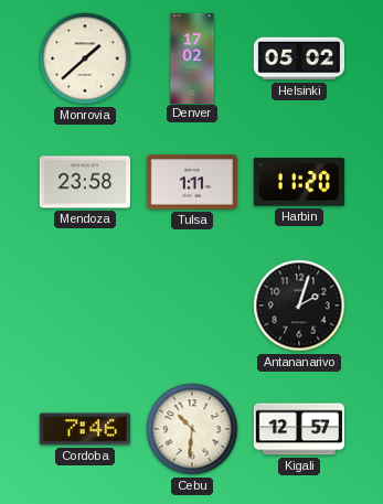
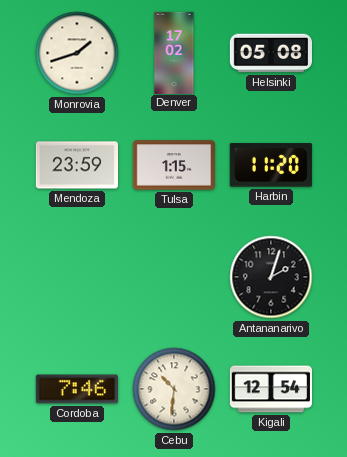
Monrovia: 1:38 -> 1:42 (77, 53)
Helsinki: 05:02 -> 05:08 (270, 53)
Mendoza: 23:58 -> 23:59 (76, 165)
Tulsa: 1:11 -> 1:15 (174, 165)
Kigali: 12:57 -> 12:54 (270, 389)
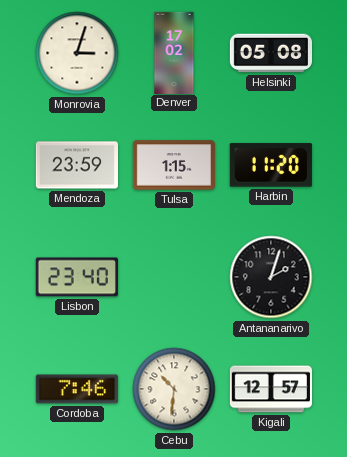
Monrovia: 1:42 -> 3:03 (77, 53)
Lisbon: none -> 23:40 (77, 277)
Kigali: 12:54 -> 12:57 (270, 389)
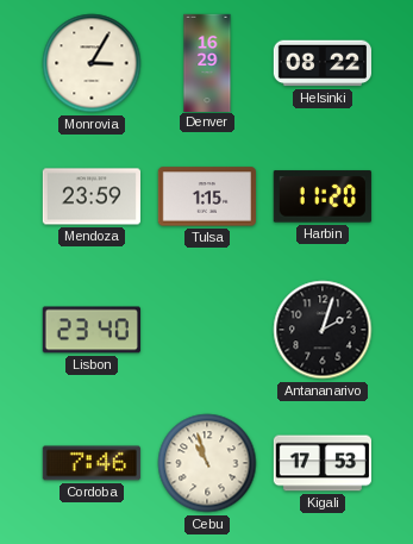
Monrovia: 3:03 -> 3:05 (92, 63)
Denver: 17:02 -> 16:29 (207, 62)
Helsinki: 05:08 -> 08:22 (321, 63)
Cebu: 10:31 -> 10:57 (207, 463)
Kigali: 12:57 -> 17:53 (321, 463)
